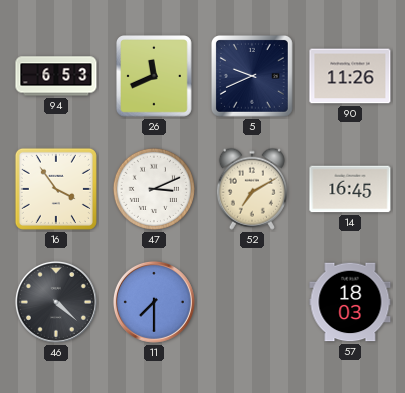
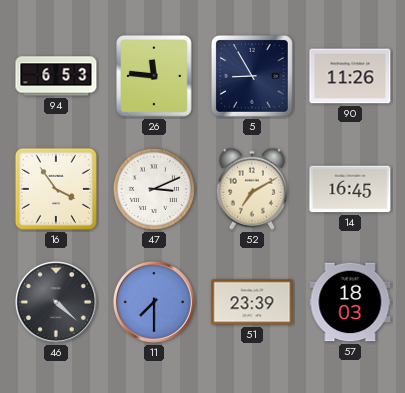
26: 11:41 -> 11:46 (155, 77)
5: 9:41 -> 8:55 (252, 76)
51: none -> 23:39 (252, 302)
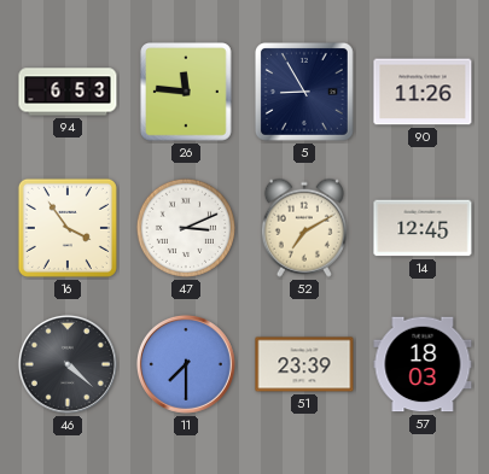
14: 16:45 -> 12:45 (423, 228)
